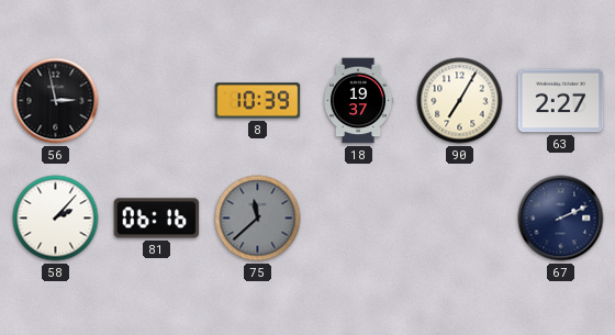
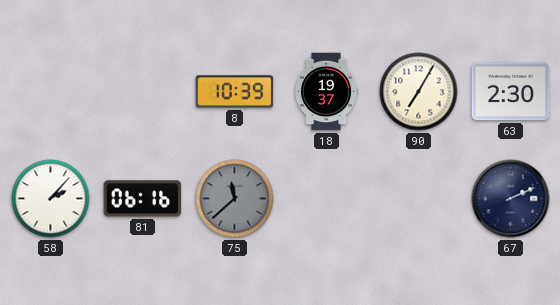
56: 2:58 -> none (56, 101)
63: 2:27 -> 2:30 (511, 92)
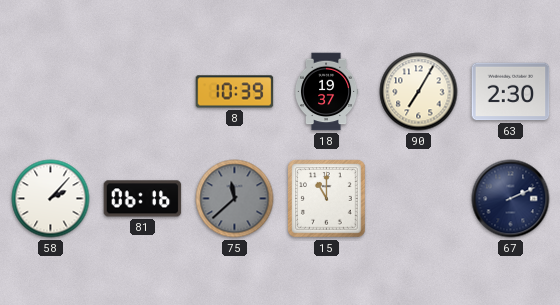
15: none -> 11:00 (327, 199)
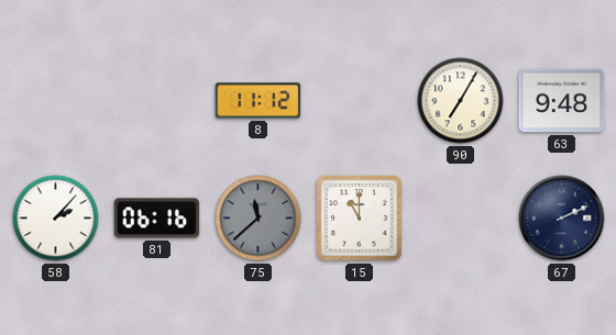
8: 10:39 -> 11:12 (258, 101)
18: 19:37 -> none (326, 92)
63: 2:30 -> 9:48 (562, 101)
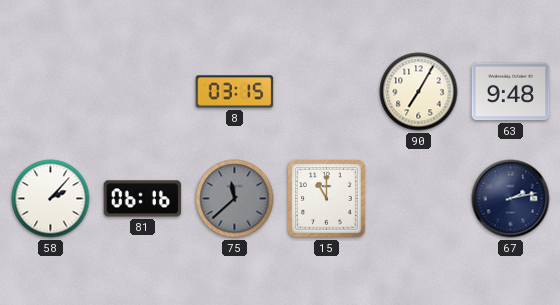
8: 11:12 -> 03:15 (235, 92)
67: 2:11 -> 2:13 (511, 199)
